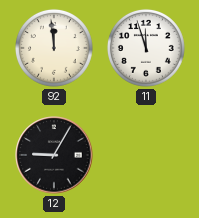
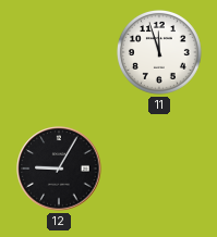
92: 11:59 -> none (54, 48)
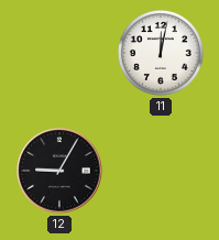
11: 11:57 -> 12:02 (161, 53)
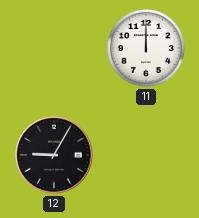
11: 12:02 -> 12:00 (146, 48)
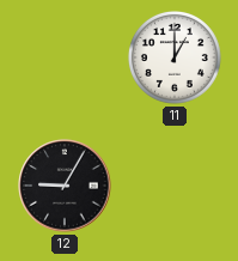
11: 12:00 -> 1:00 (175, 57)
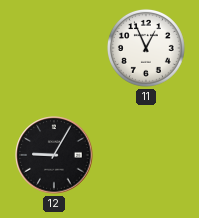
11: 1:00 -> 12:56 (146, 48)
